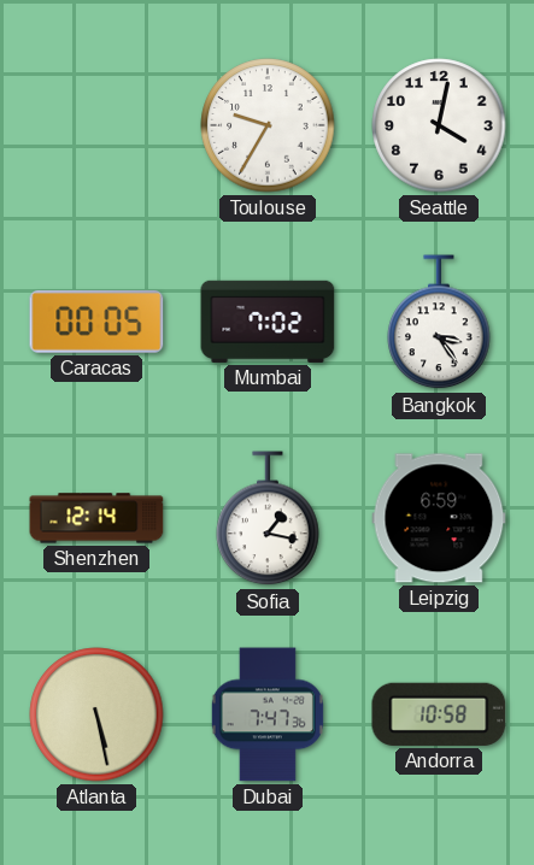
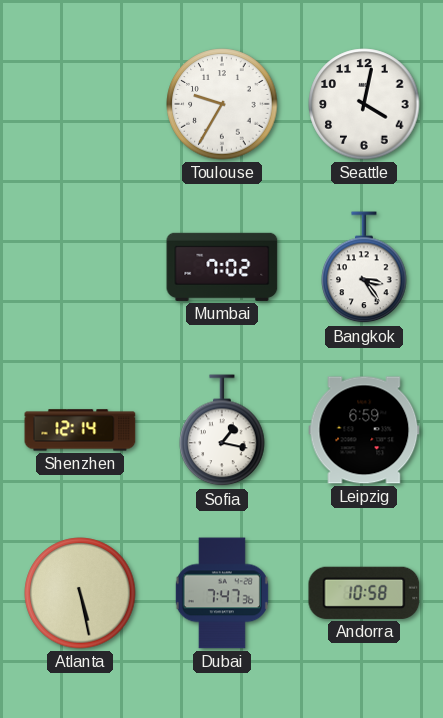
Caracas: 00:05 -> none (96, 322)
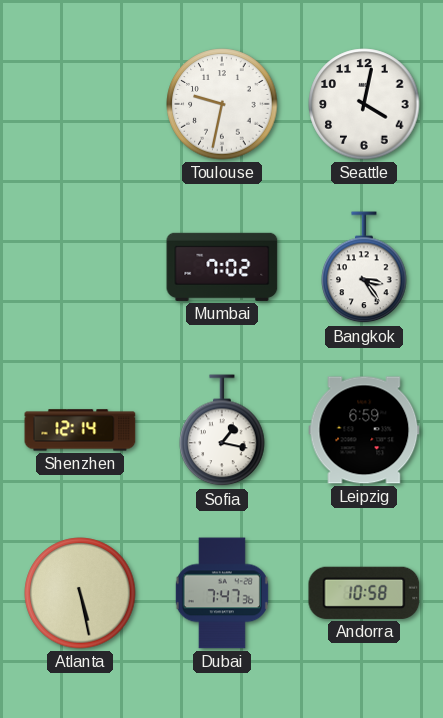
Toulouse: 9:35 -> 9:32 (222, 104)
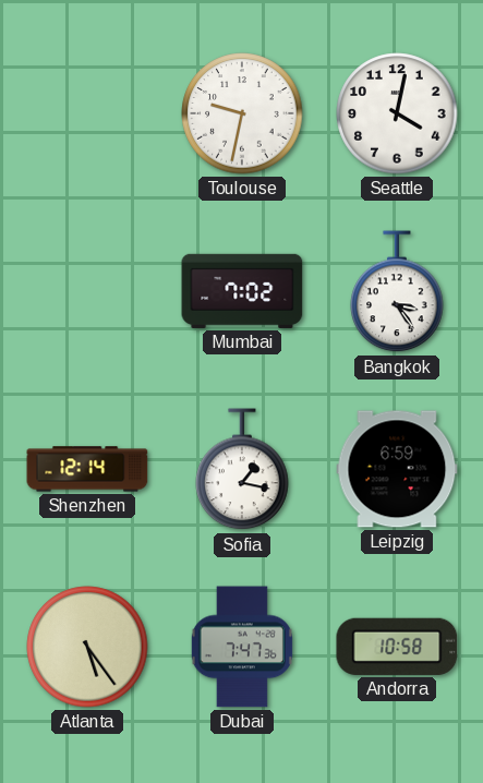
Atlanta: 5:28 -> 5:24 (87, 647)
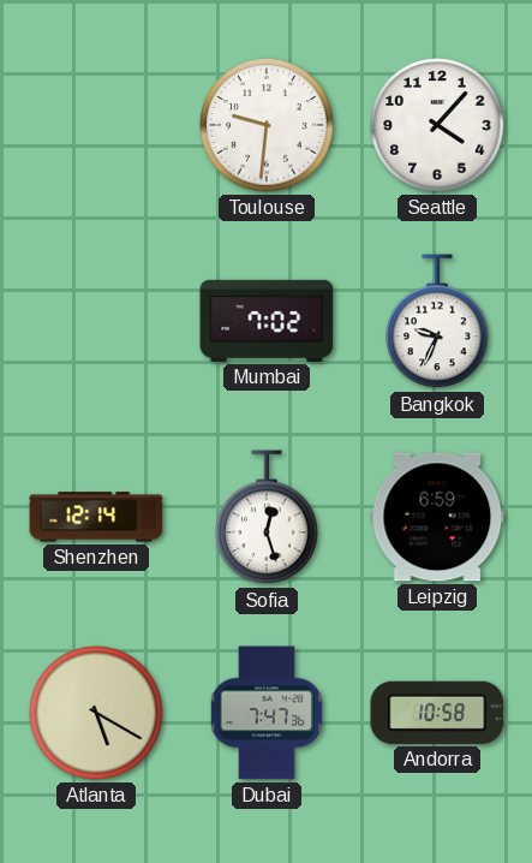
Toulouse: 9:32 -> 9:31 (267, 125)
Seattle: 4:02 -> 4:07 (437, 125)
Bangkok: 3:24 -> 9:34 (437, 322)
Sofia: 1:17 -> 12:27 (267, 518)
Atlanta: 5:24 -> 5:20 (96, 713)
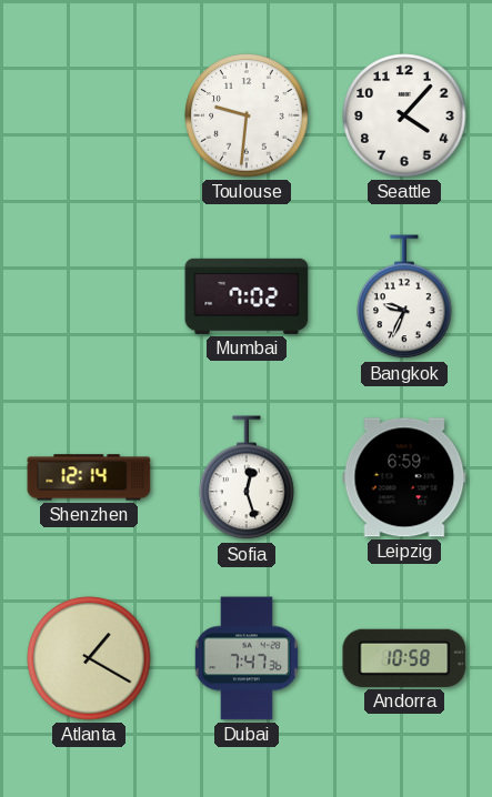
Atlanta: 5:20 -> 1:20 (89, 658)
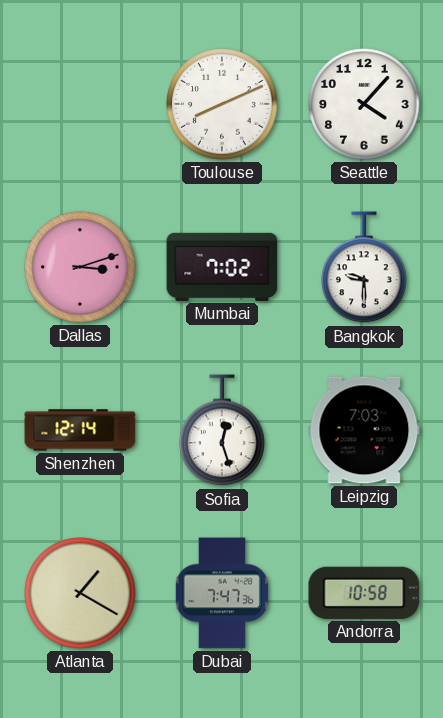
Toulouse: 9:31 -> 8:11 (222, 104)
Dallas: none -> 3:12 (80, 267)
Bangkok: 9:34 -> 9:30 (364, 268)
Leipzig: 6:59 -> 7:03 (364, 430)
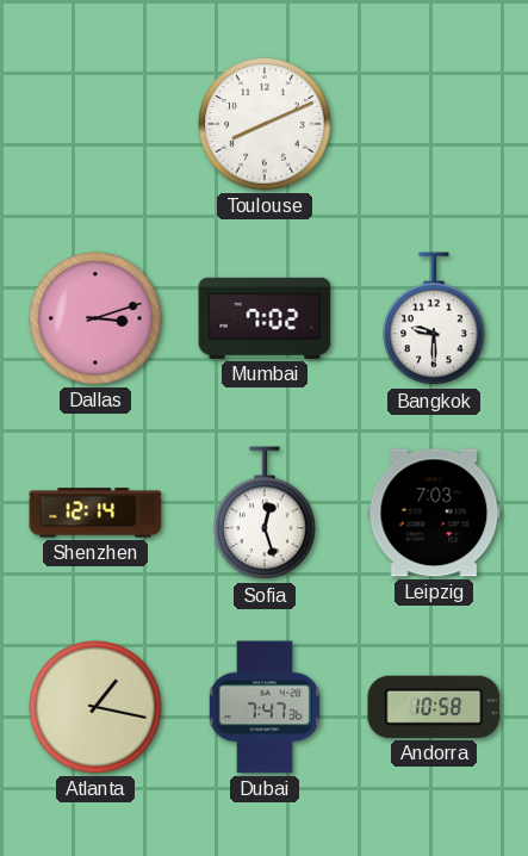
Seattle: 4:07 -> none (364, 104)
Atlanta: 1:20 -> 1:17 (95, 707)
